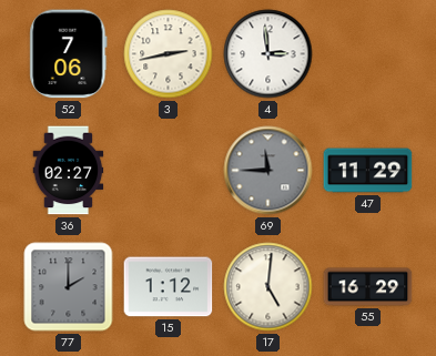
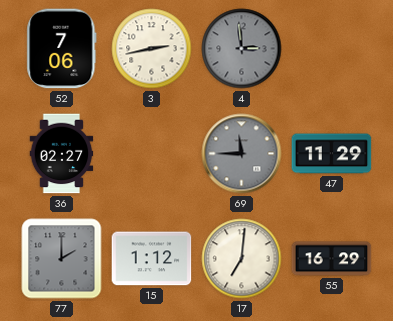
4 dial: white -> grey (242, 49)
17: 5:01 -> 7:01 (242, 259)
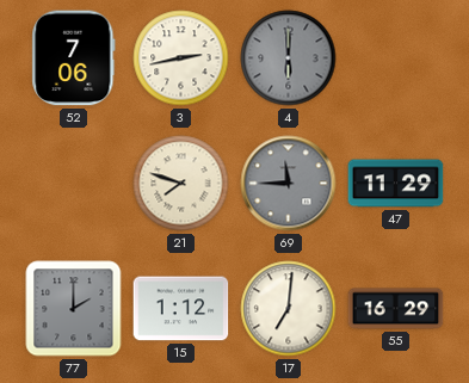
4: 2:59 -> 6:00 (289, 58)
36: 02:27 -> none (62, 154)
21: none -> 7:48 (181, 184)
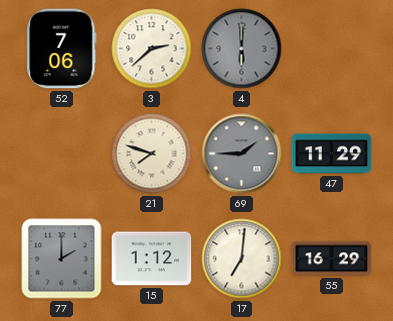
3: 2:43 -> 2:38 (152, 49)
69: 11:45 -> 1:45 (242, 154)
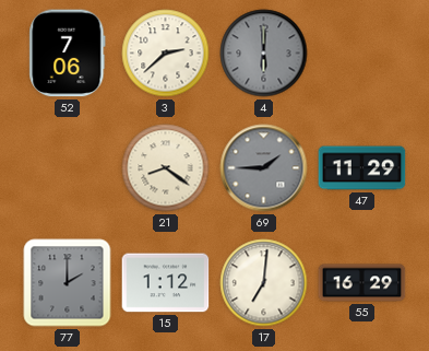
21: 7:48 -> 8:21 (166, 168)
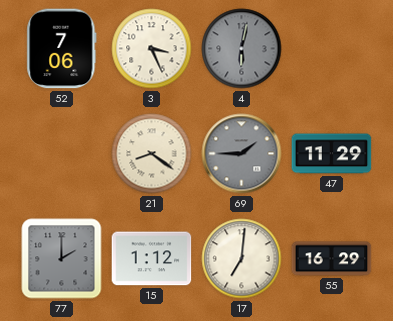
3: 2:38 -> 3:26 (152, 49)
4: 6:00 -> 6:02 (242, 49)
